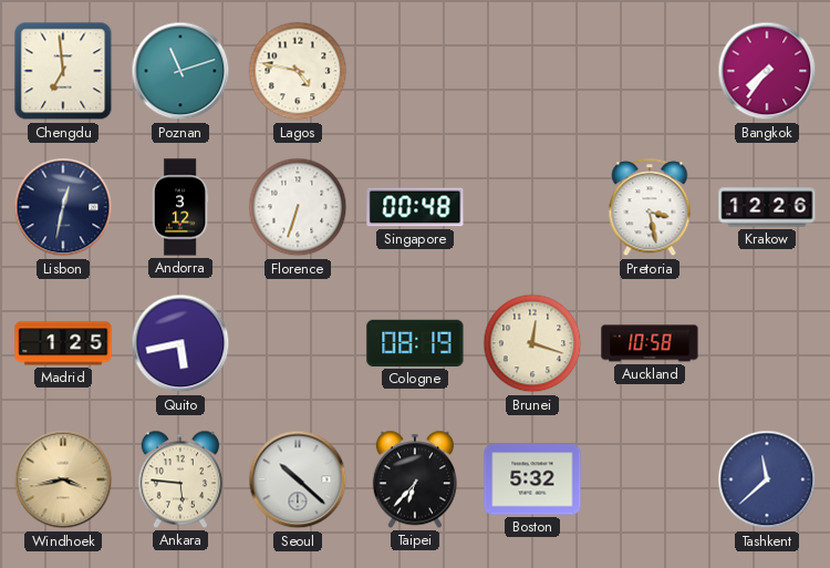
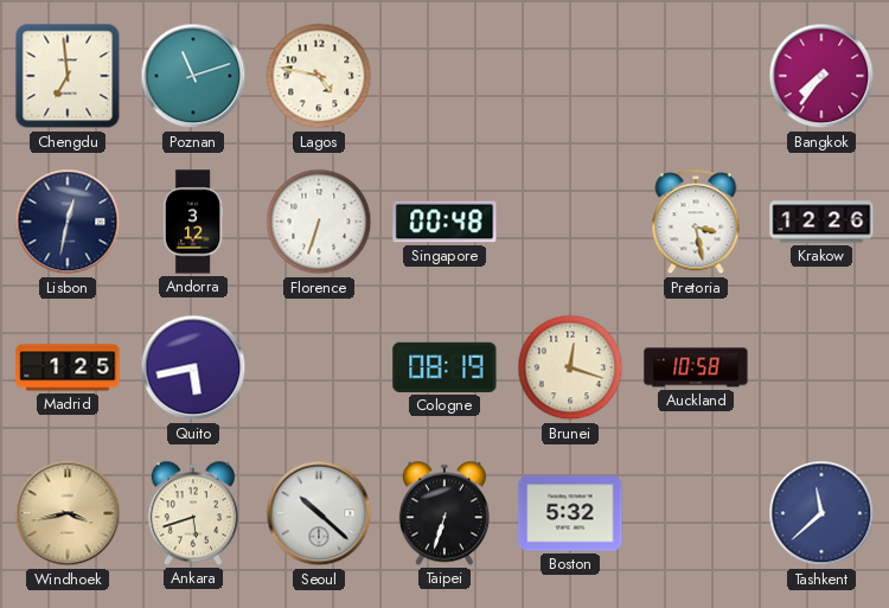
Ankara: 5:46 -> 5:42 (193, 513)
Taipei: 6:37 -> 6:33 (444, 513)
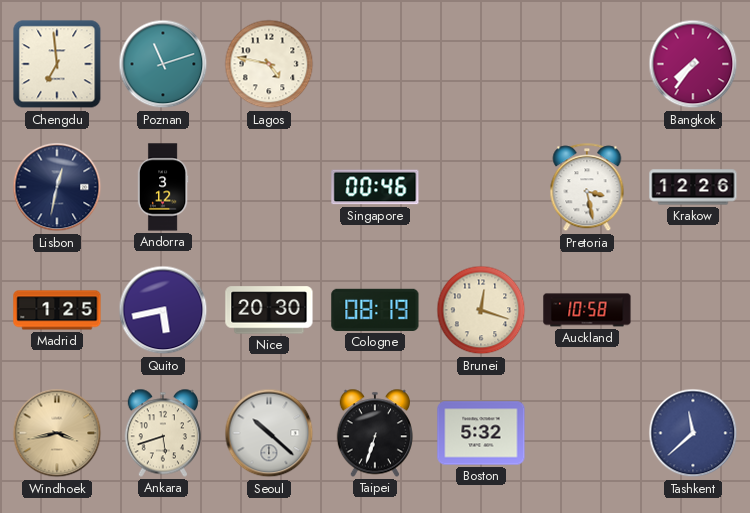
Florence: 6:33 -> none (319, 222)
Singapore: 00:48 -> 00:46 (375, 187)
Nice: none -> 20:30 (269, 310)
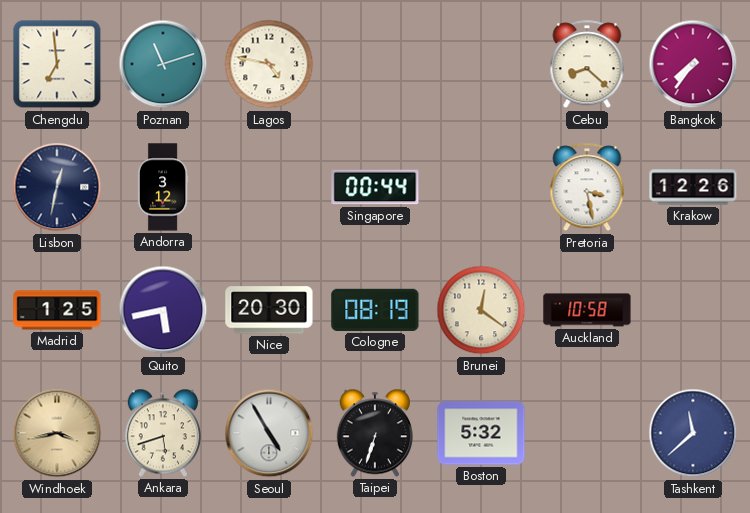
Cebu: none -> 8:22 (587, 65)
Singapore: 00:46 -> 00:44 (375, 187)
Brunei: 12:18 -> 12:21 (481, 310)
Seoul: 10:22 -> 4:55 (269, 433)
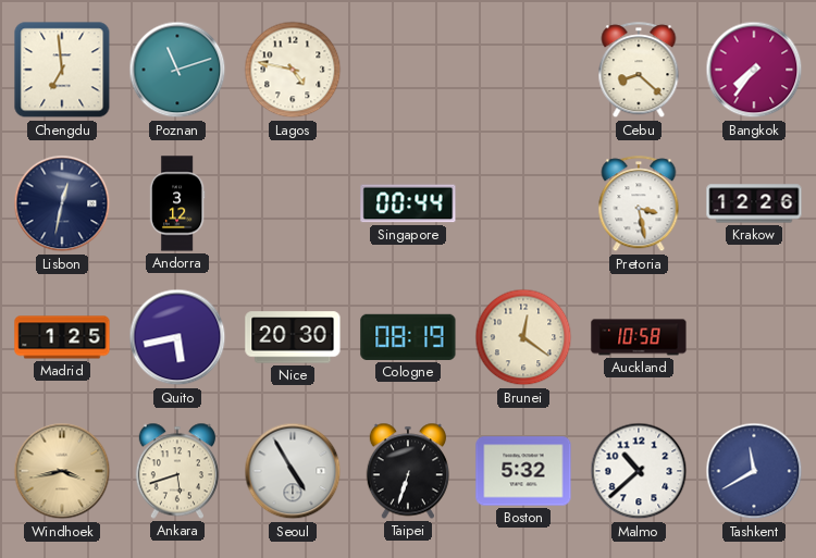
Malmo: none -> 10:38 (639, 471)
Tashkent: 11:38 -> 11:40 (754, 471)
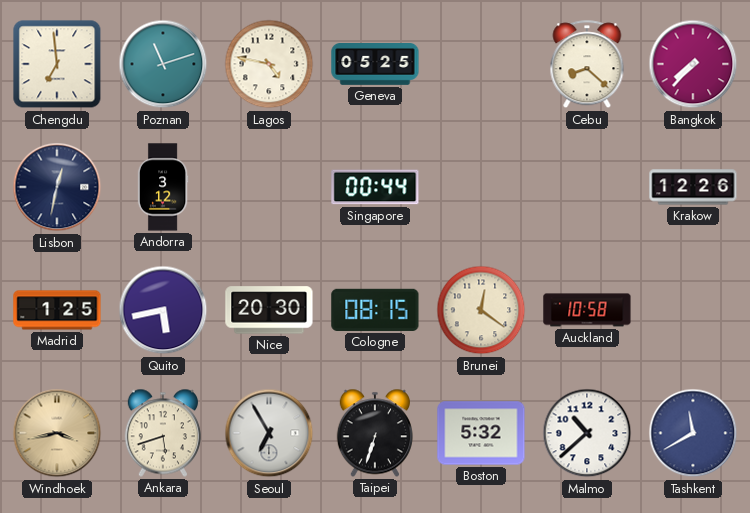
Geneva: none -> 05:25 (375, 65)
Bangkok: 7:36 -> 7:37 (693, 64)
Pretoria: 3:28 -> none (639, 204)
Cologne: 08:19 -> 08:15 (375, 310)
Seoul: 4:55 -> 6:55 (269, 433)
